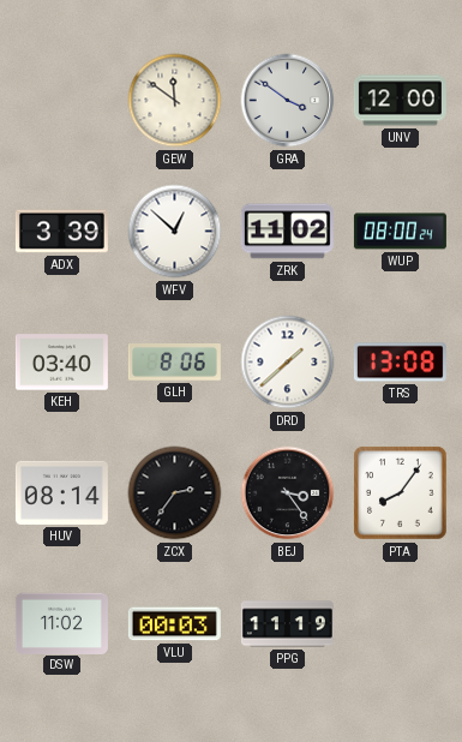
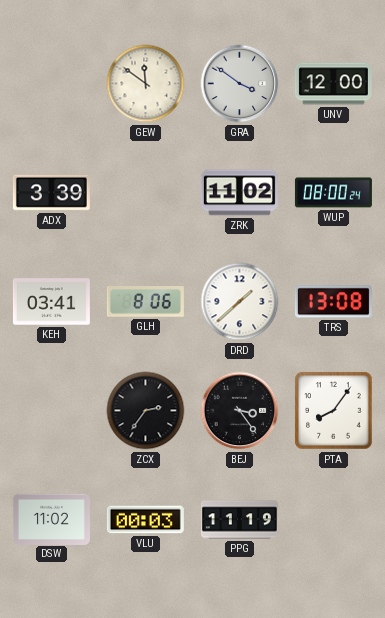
WFV: 12:52 -> none (175, 232)
KEH: 03:40 -> 03:41 (51, 302)
HUV: 08:14 -> none (61, 492)
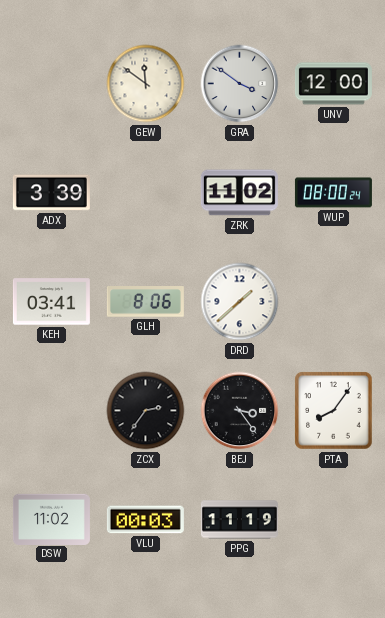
TRS: 13:08 -> none (333, 302)
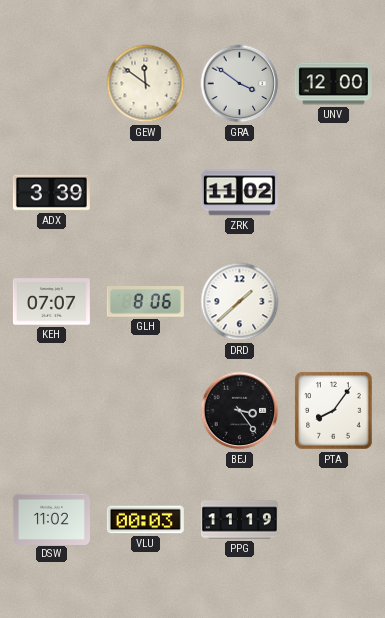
WUP: 08:00 -> none (333, 193)
KEH: 03:41 -> 07:07 (51, 302)
ZCX: 2:36 -> none (146, 411)
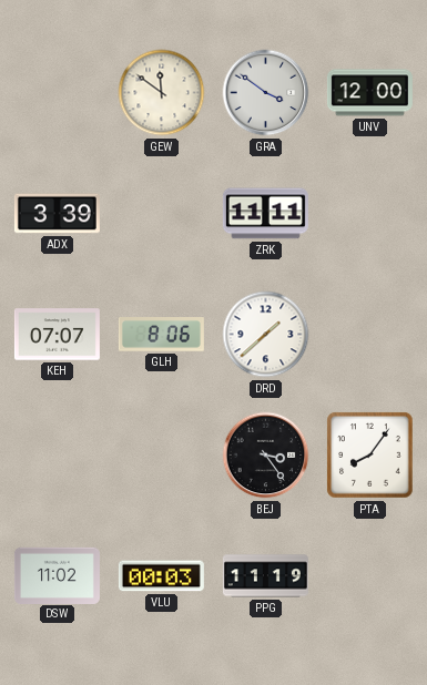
ZRK: 11:02 -> 11:11 (265, 214)
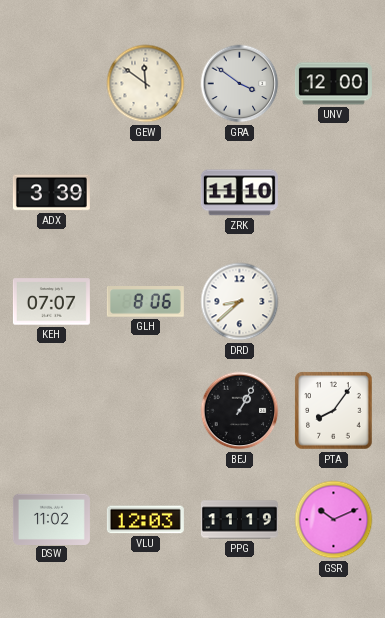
ZRK: 11:11 -> 11:10 (239, 193)
DRD: 1:38 -> 8:38 (240, 302)
BEJ: 3:24 -> 1:05 (240, 411)
VLU: 00:03 -> 12:03 (145, 520)
GSR: none -> 10:11 (334, 520)
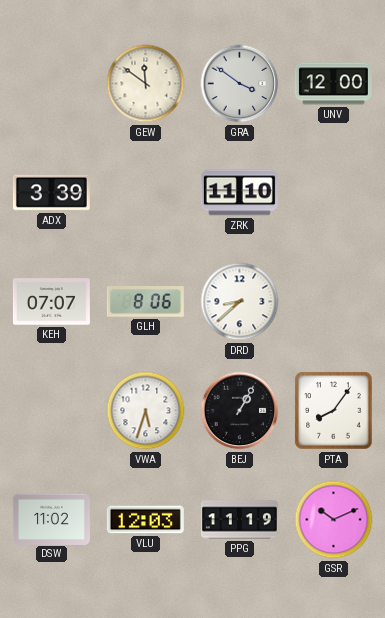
VWA: none -> 5:33 (146, 411)
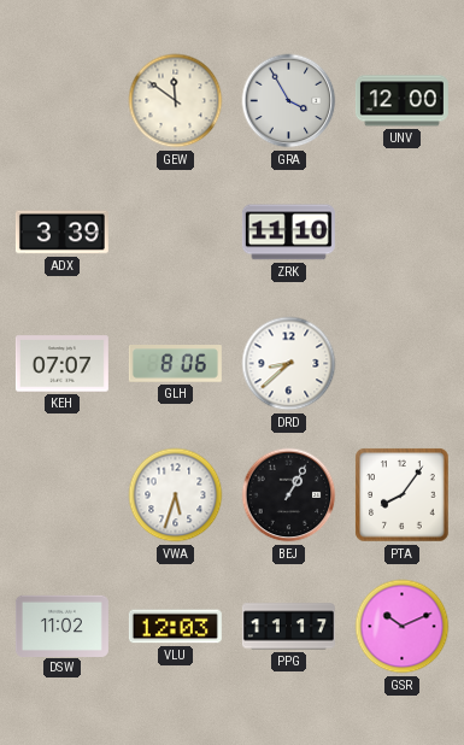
GRA: 3:51 -> 3:55 (289, 101)
PPG: 11:19 -> 11:17 (288, 627)
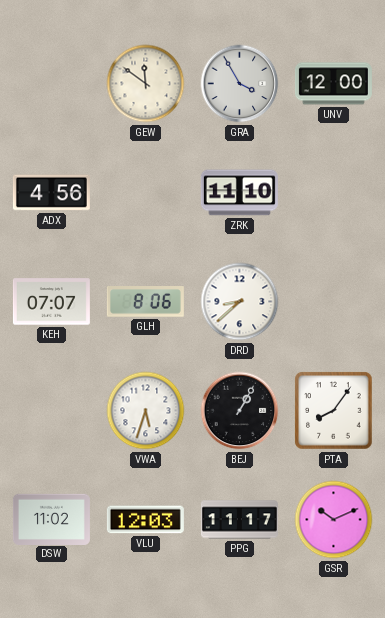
ADX: 3:39 -> 4:56 (51, 193)
